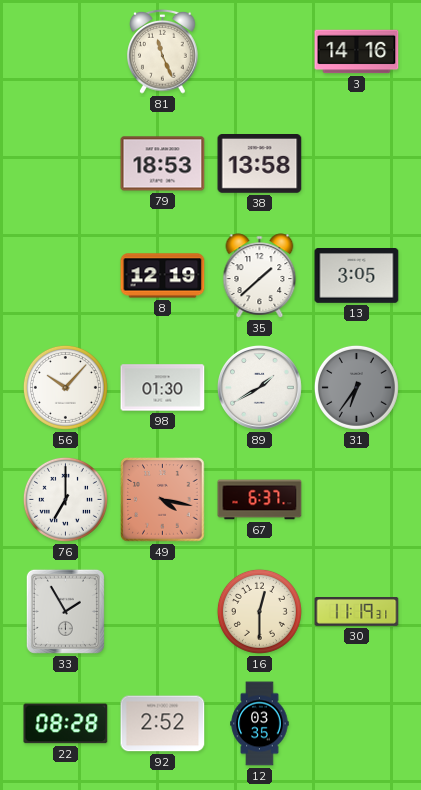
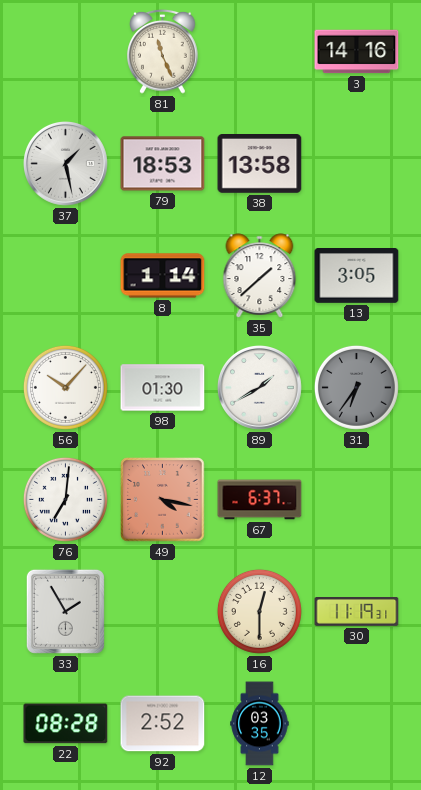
37: none -> 1:28 (66, 164)
8: 12:19 -> 1:14 (163, 276)
76: 7:00 -> 7:01 (65, 499)
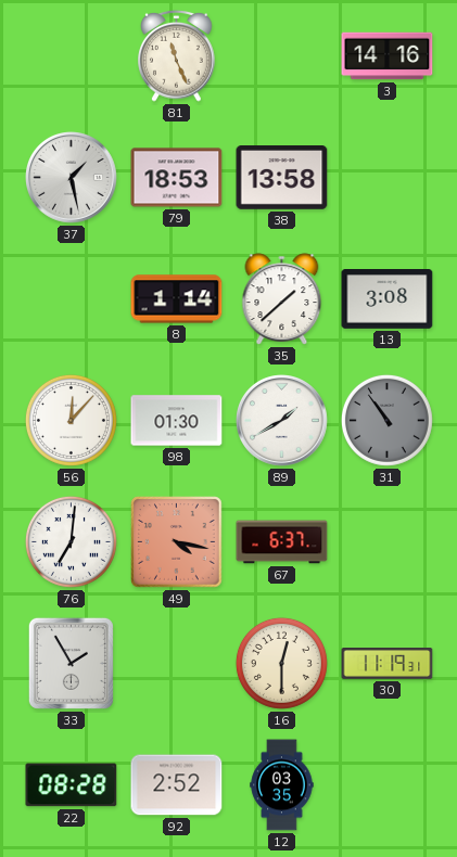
13: 3:05 -> 3:08 (388, 299)
56: 10:07 -> 12:07 (71, 420)
31: 6:36 -> 10:54 (386, 420)
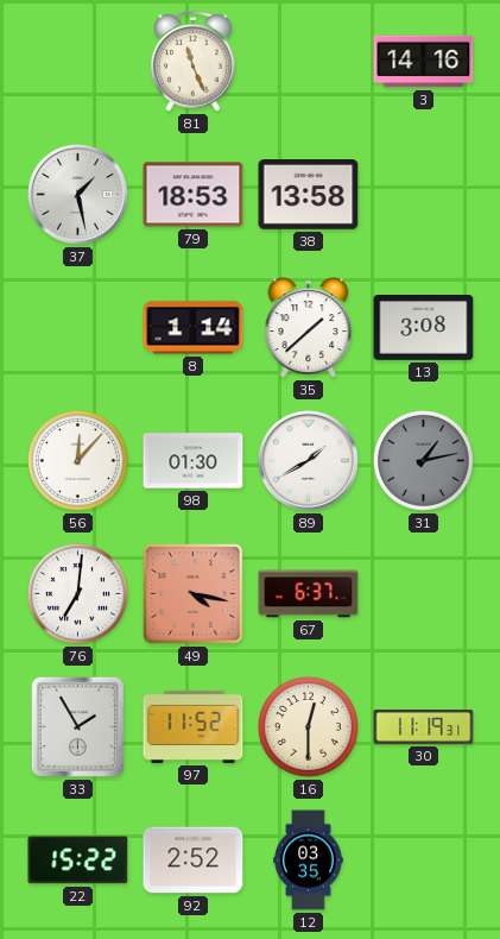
31: 10:54 -> 1:13 (423, 460)
97: none -> 11:52 (194, 726)
22: 08:28 -> 15:22 (78, 861)
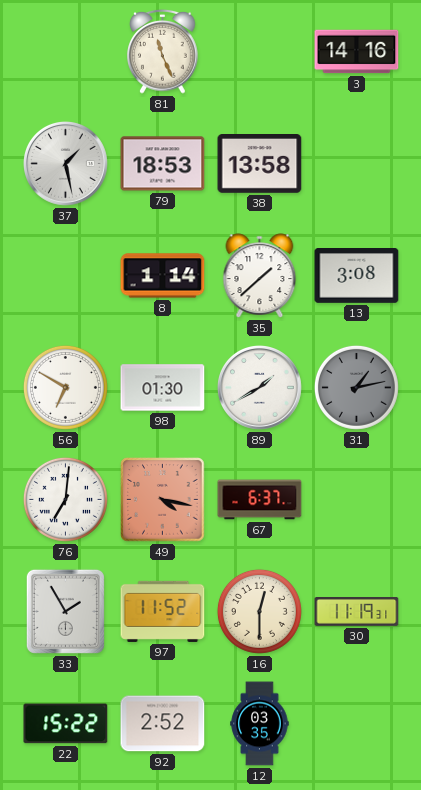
56: 12:07 -> 6:50 (65, 387)
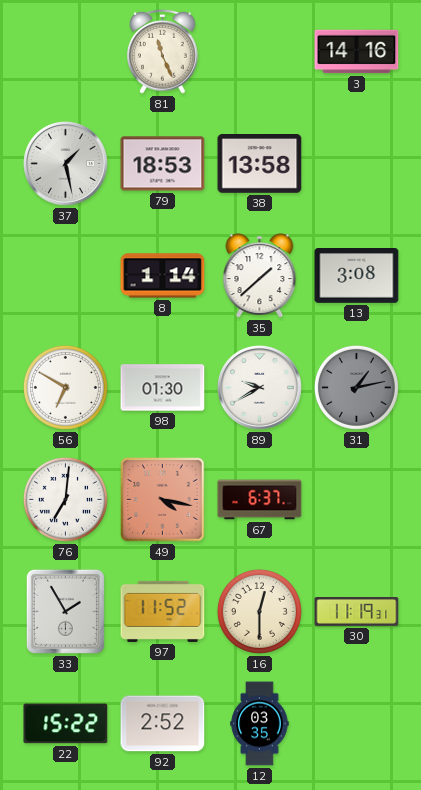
89: 1:40 -> 9:40 (260, 388)
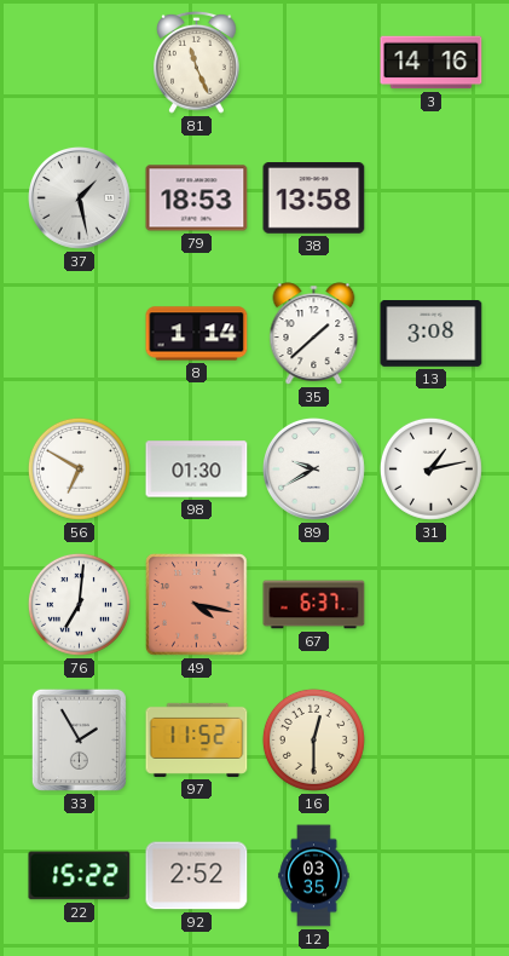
31 dial: grey -> white (430, 468)
30: 11:19 -> none (357, 612)
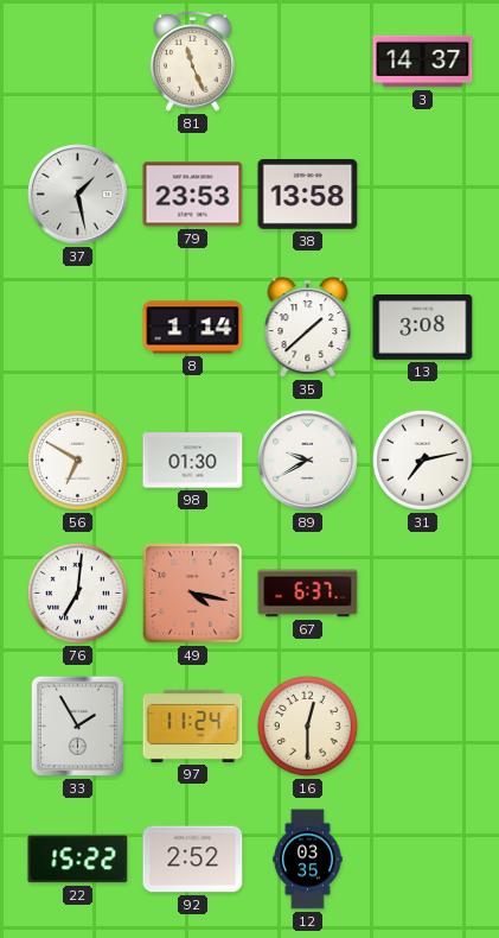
3: 14:16 -> 14:37 (423, 62)
79: 18:53 -> 23:53 (193, 195)
31: 1:13 -> 7:13 (422, 460)
97: 11:52 -> 11:24 (193, 725)
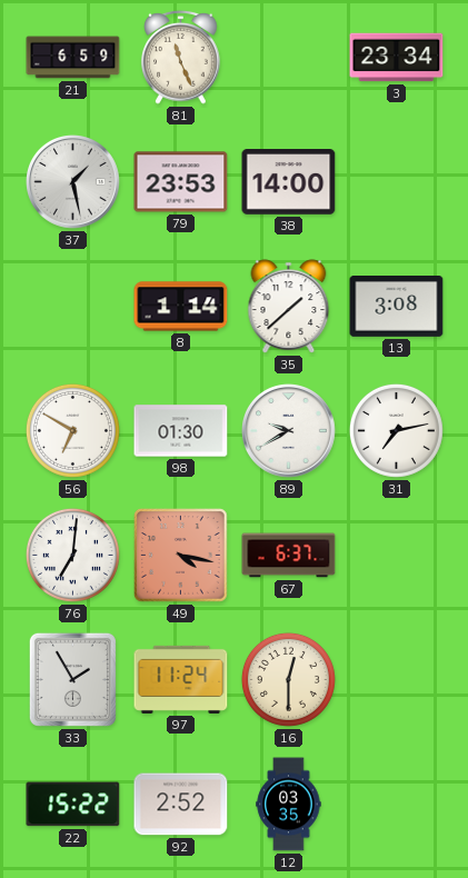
21: none -> 6:59 (73, 58)
3: 14:37 -> 23:34 (397, 58)
38: 13:58 -> 14:00 (289, 182)
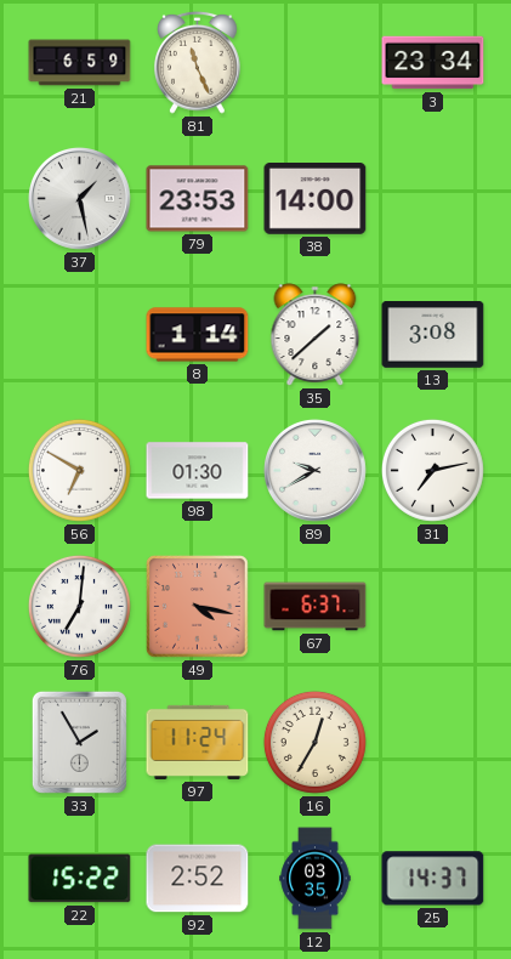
16: 12:30 -> 12:35 (314, 742)
25: none -> 14:37 (433, 879)
